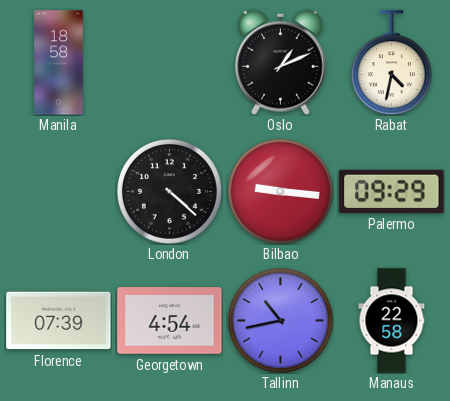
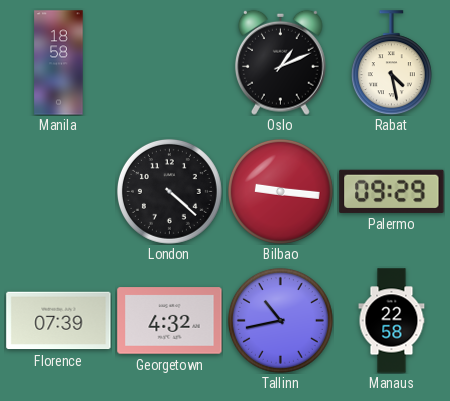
Rabat: 4:32 -> 4:28 (391, 63)
Georgetown: 4:54 -> 4:32 (170, 321)
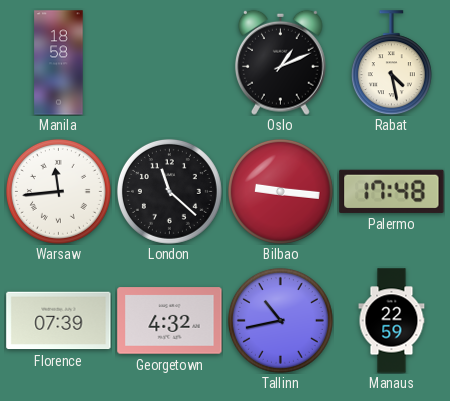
Warsaw: none -> 11:44 (58, 191)
London: 4:22 -> 11:22 (169, 191)
Palermo: 09:29 -> 17:48 (392, 191)
Manaus: 22:58 -> 22:59 (392, 321)
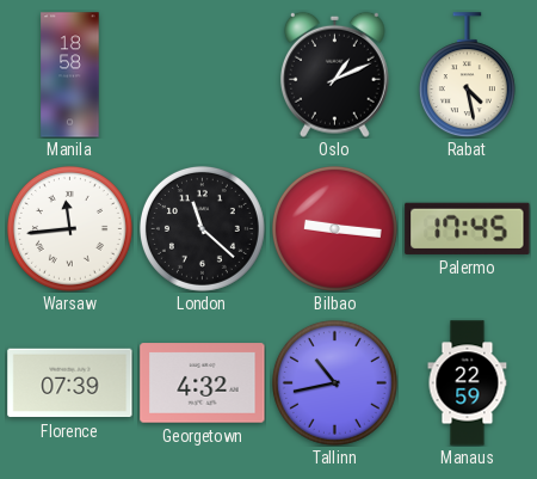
Palermo: 17:48 -> 17:45 (468, 228)
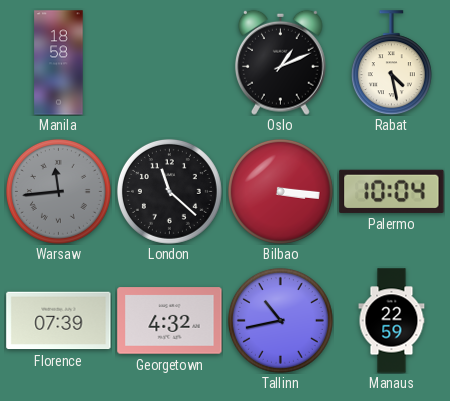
Warsaw dial: white -> grey (58, 191)
Bilbao: 9:16 -> 3:16 (280, 191)
Palermo: 17:45 -> 10:04 (392, 191)
